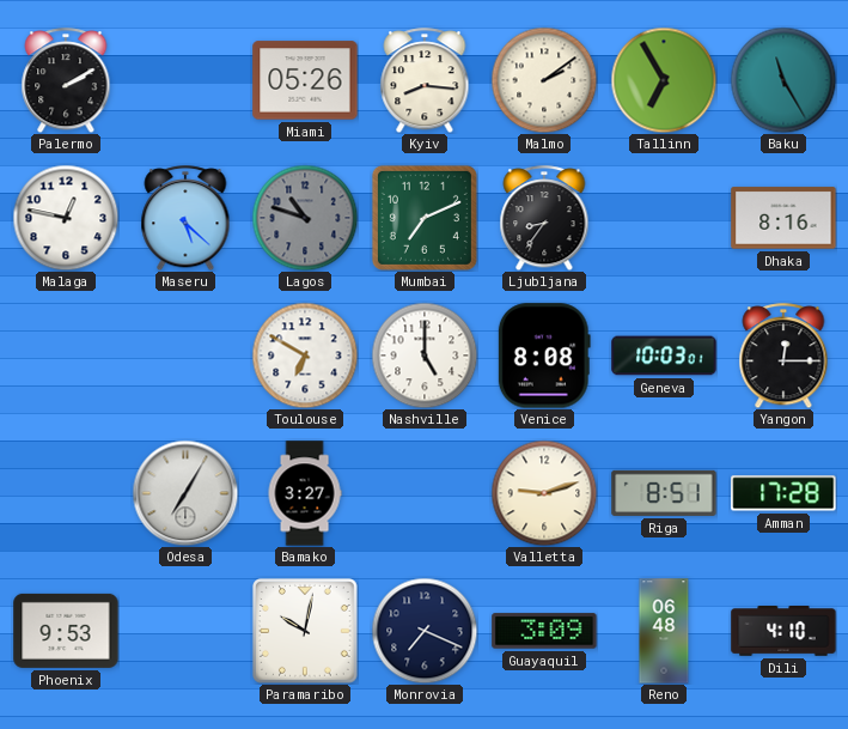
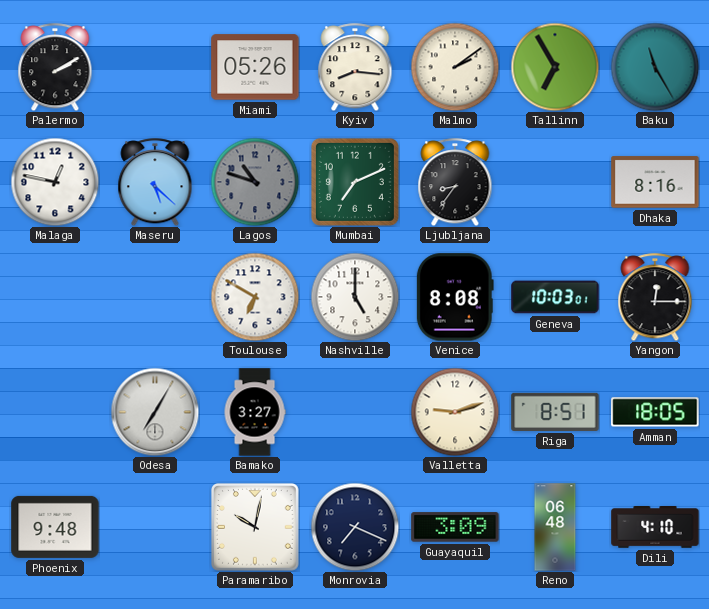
Amman: 17:28 -> 18:05 (655, 412)
Phoenix: 9:53 -> 9:48 (55, 527)
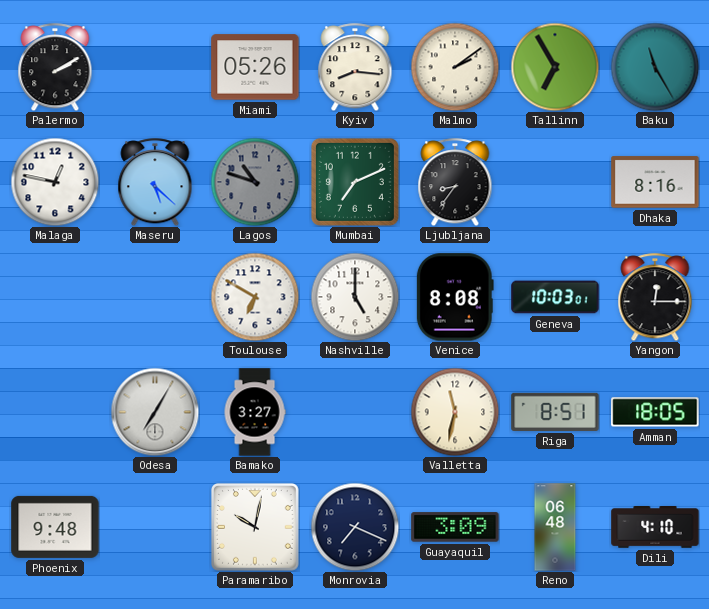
Valletta: 9:12 -> 11:32 (455, 412)
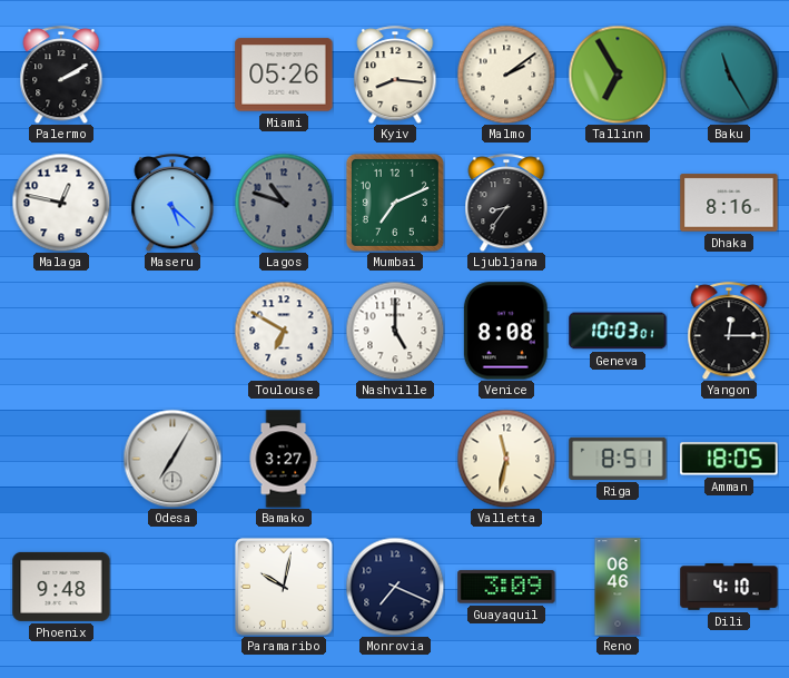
Reno: 06:48 -> 06:46 (618, 587)
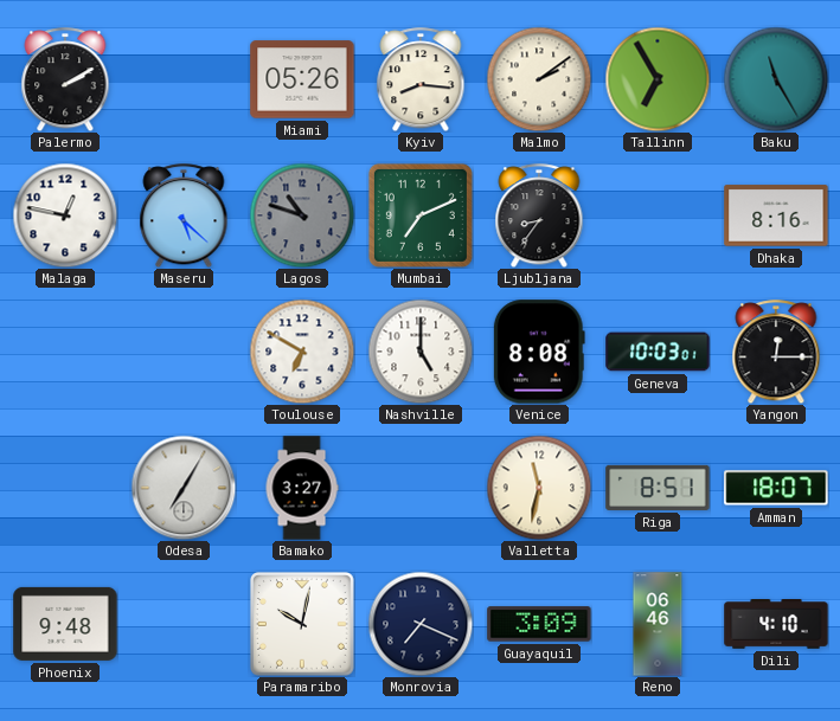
Amman: 18:05 -> 18:07 (776, 488)
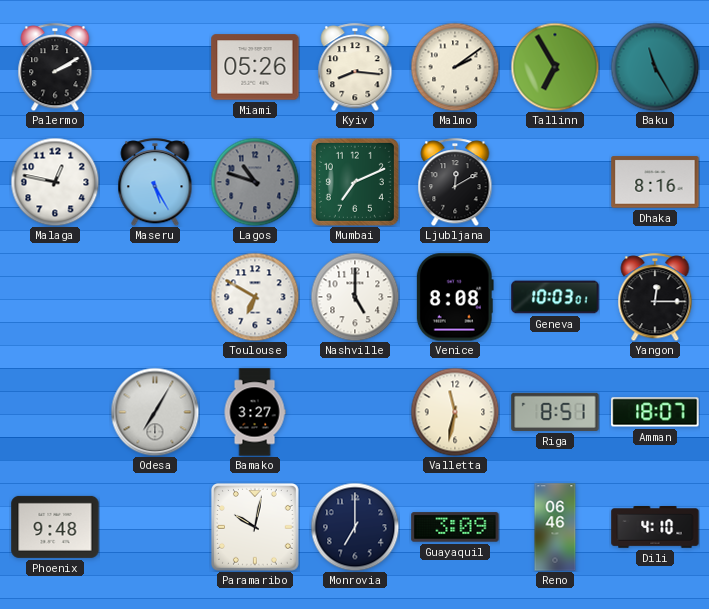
Maseru: 5:22 -> 5:25 (155, 182)
Ljubljana: 8:36 -> 12:10 (455, 182)
Monrovia: 7:19 -> 7:00 (355, 527)
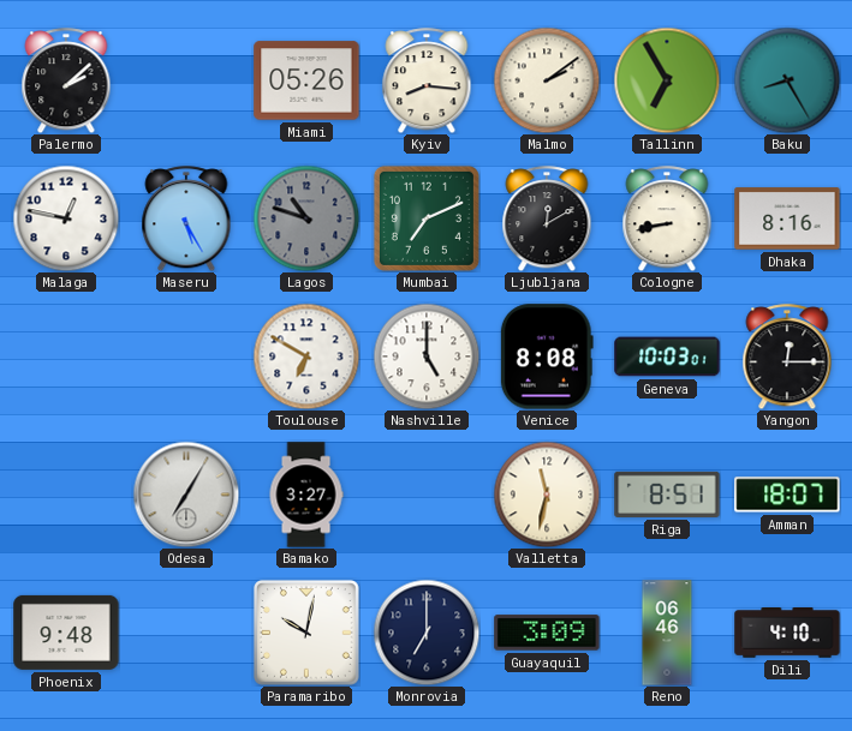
Palermo: 2:10 -> 2:08 (66, 80)
Baku: 11:25 -> 8:25 (787, 80)
Cologne: none -> 8:43 (667, 218)
